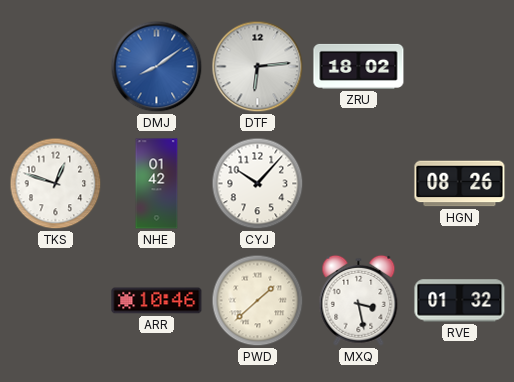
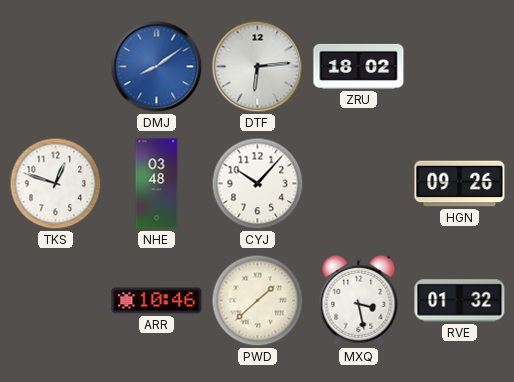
NHE: 01:42 -> 03:48 (157, 184)
HGN: 08:26 -> 09:26 (460, 184)
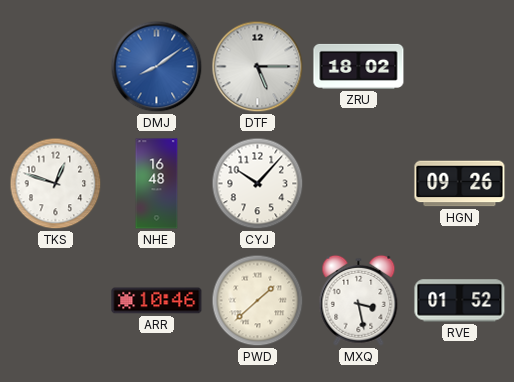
DTF: 6:14 -> 5:15 (258, 67)
NHE: 03:48 -> 16:48 (157, 184)
RVE: 01:32 -> 01:52 (460, 301)
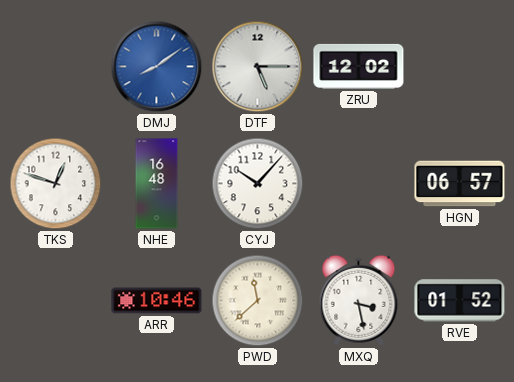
ZRU: 18:02 -> 12:02 (359, 66)
HGN: 09:26 -> 06:57 (460, 184)
PWD: 1:38 -> 11:38 (258, 301)
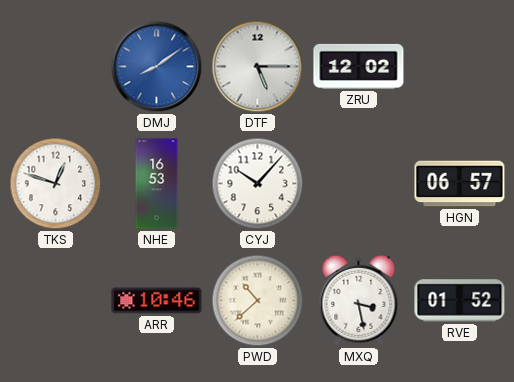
NHE: 16:48 -> 16:53 (157, 184)
PWD: 11:38 -> 10:38 (258, 301)
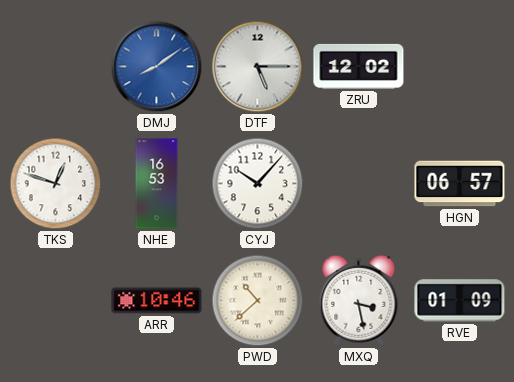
RVE: 01:52 -> 01:09 (460, 301)
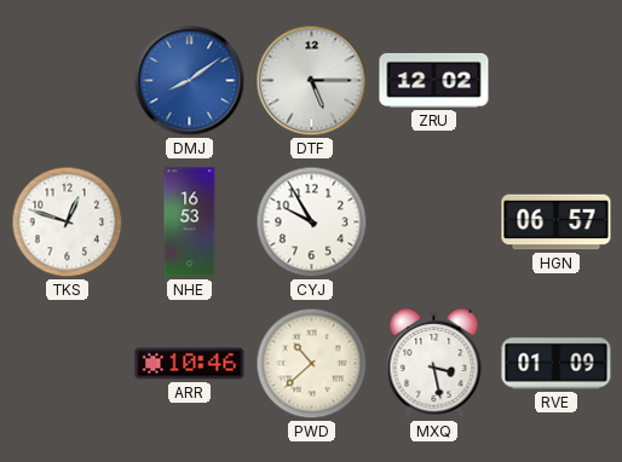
CYJ: 10:07 -> 9:55 (312, 223)
